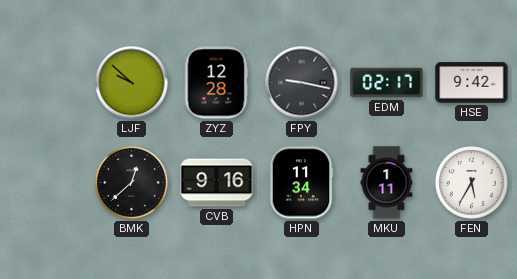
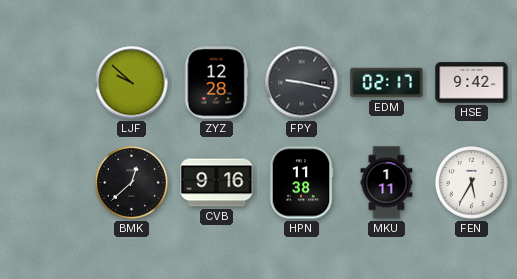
HPN: 11:34 -> 11:38 (301, 183)
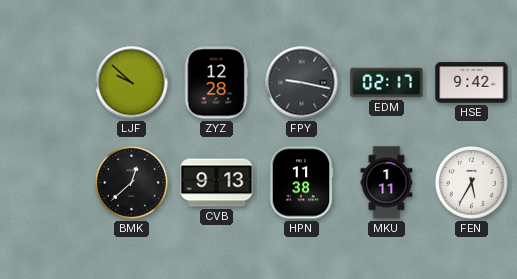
CVB: 9:16 -> 9:13 (217, 183)
